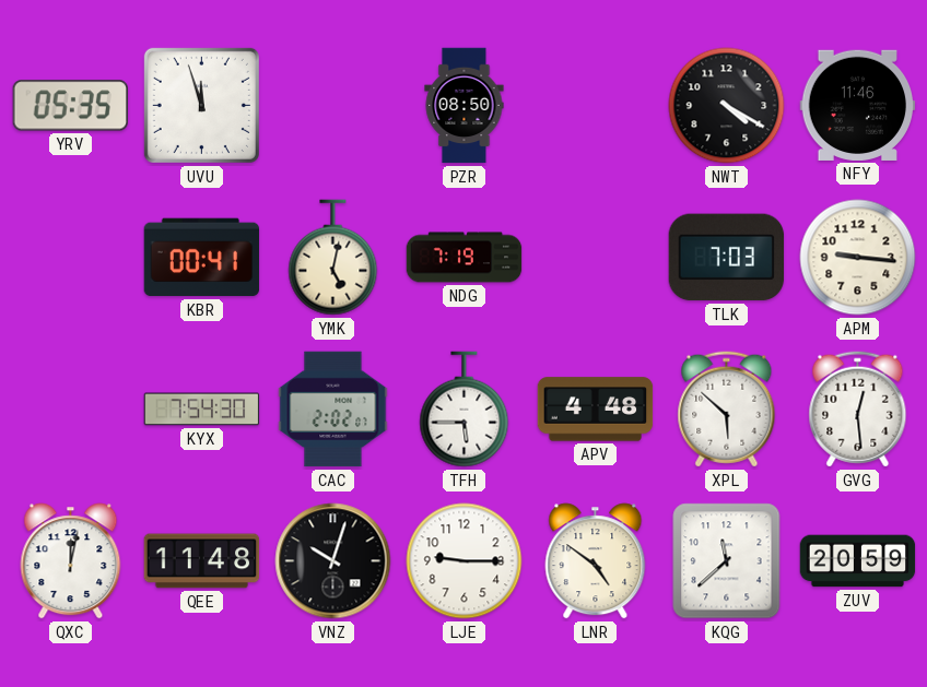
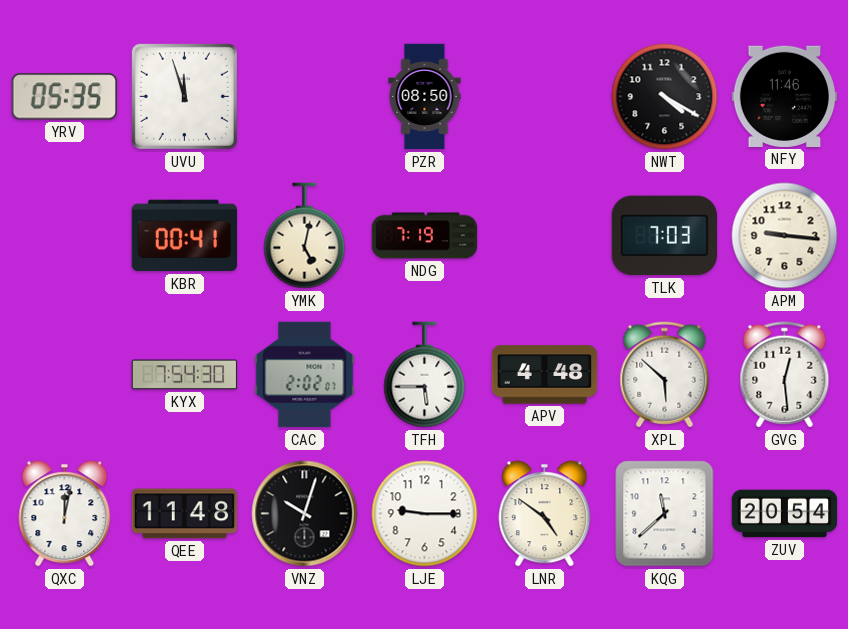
ZUV: 20:59 -> 20:54 (785, 514)
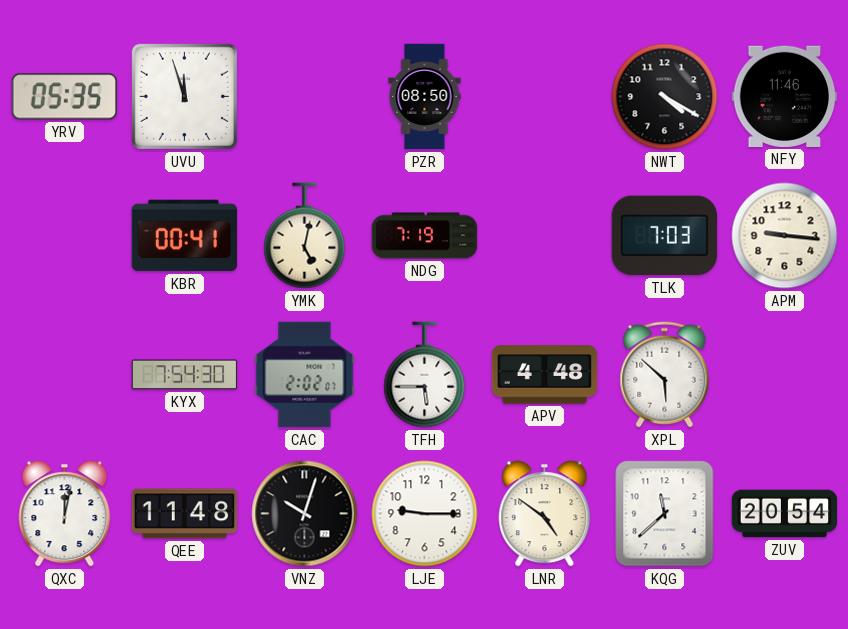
GVG: 12:29 -> none (785, 375)
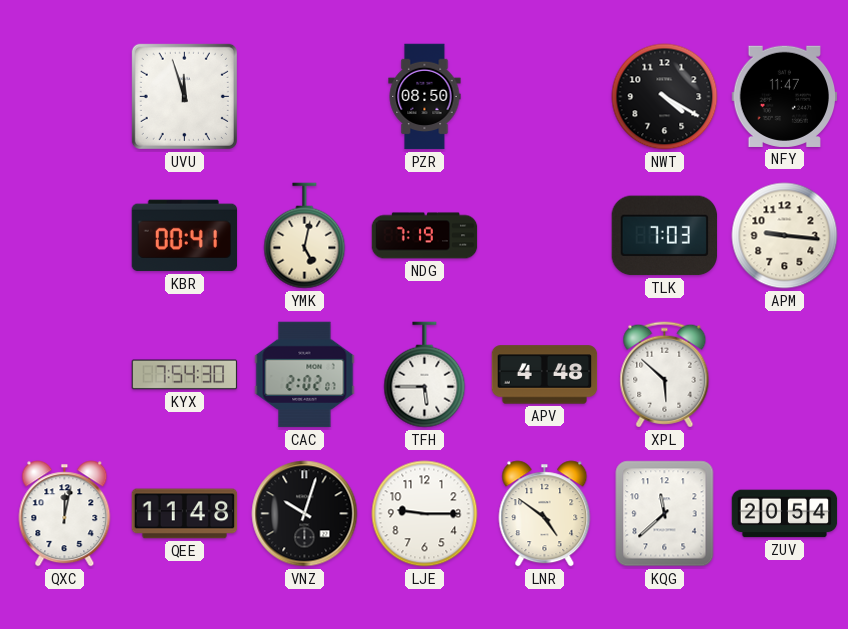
YRV: 05:35 -> none (64, 97)
NFY: 11:46 -> 11:47 (785, 96)
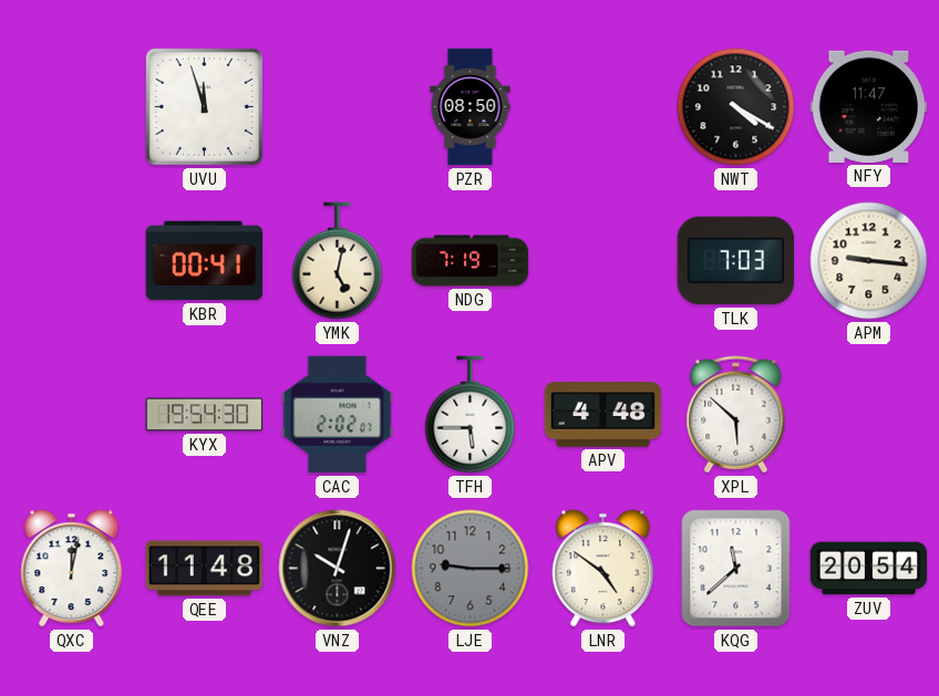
KYX: 7:54 -> 19:54 (205, 415)
LJE dial: white -> grey (471, 569)
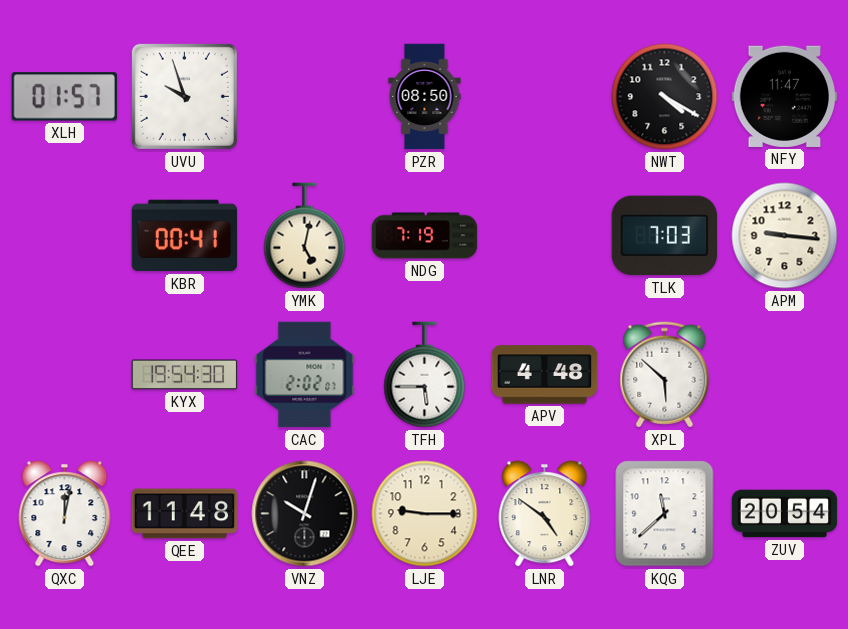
XLH: none -> 01:57 (64, 97)
UVU: 11:57 -> 9:57 (184, 96)
LJE dial: grey -> cream (425, 514)
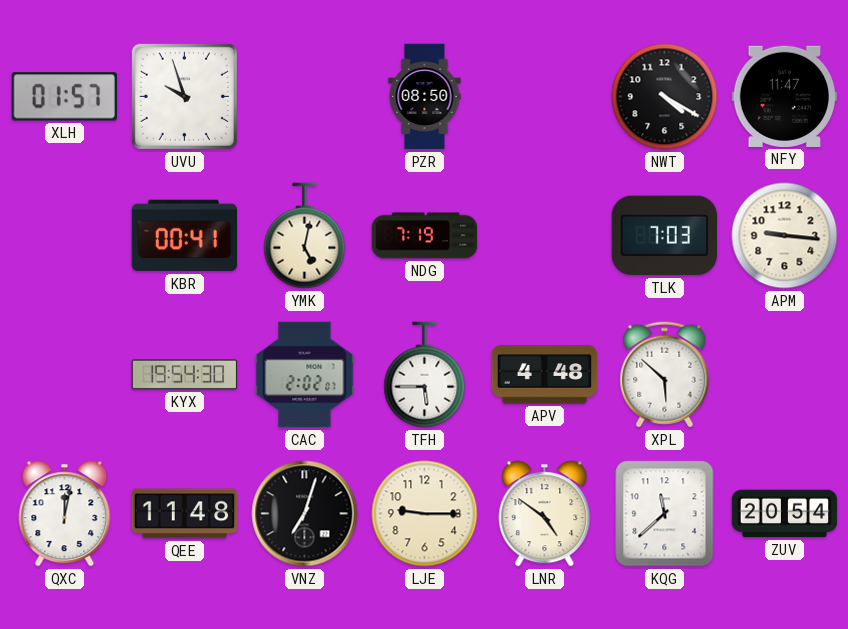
VNZ: 10:03 -> 7:03 (305, 514)
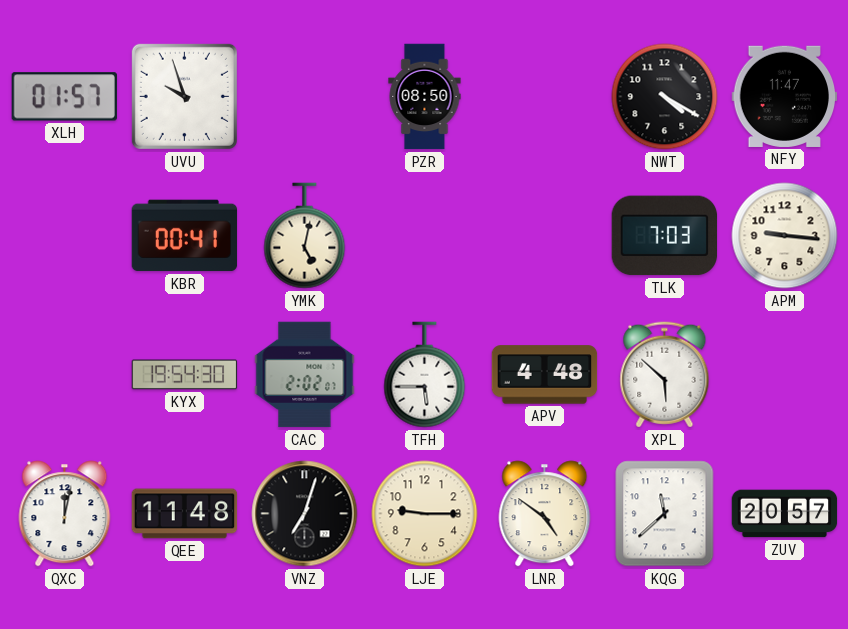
NDG: 7:19 -> none (425, 236)
ZUV: 20:54 -> 20:57 (785, 514)
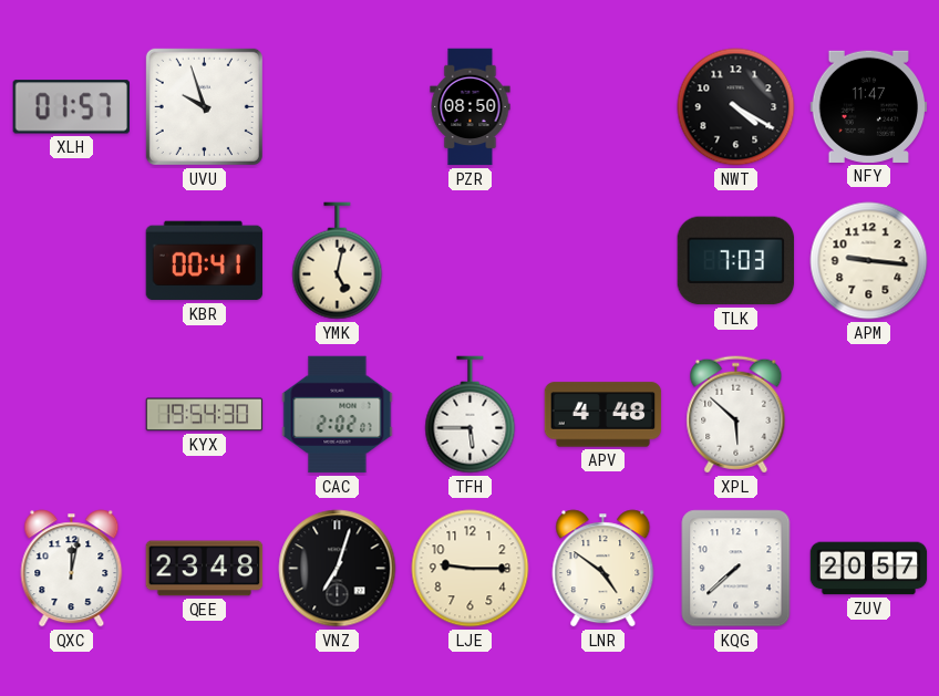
QEE: 11:48 -> 23:48 (205, 569)
KQG: 11:38 -> 7:38 (736, 569)
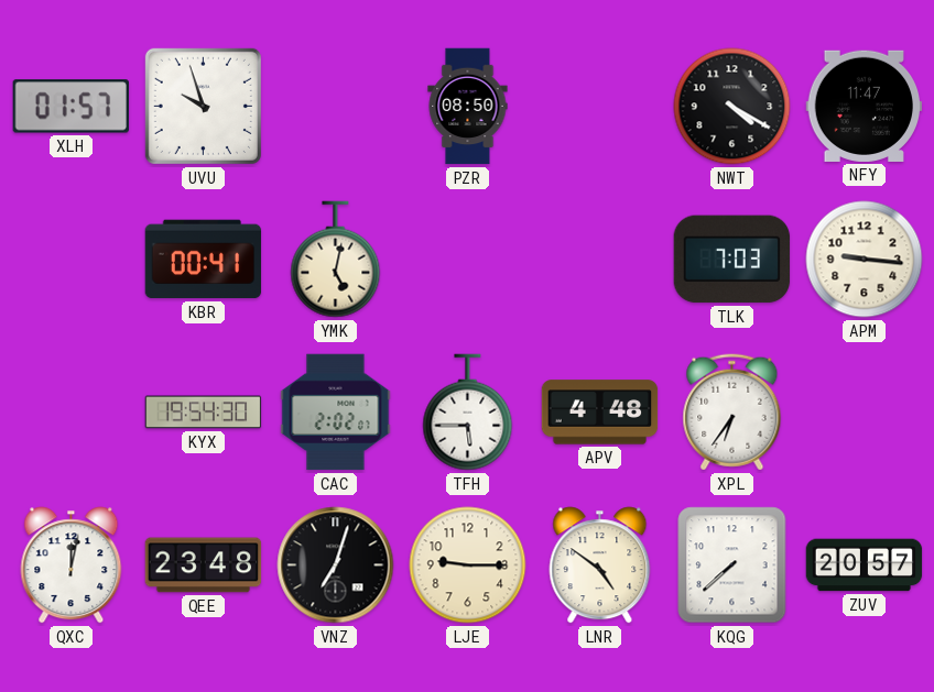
XPL: 5:52 -> 6:36 (732, 413)
